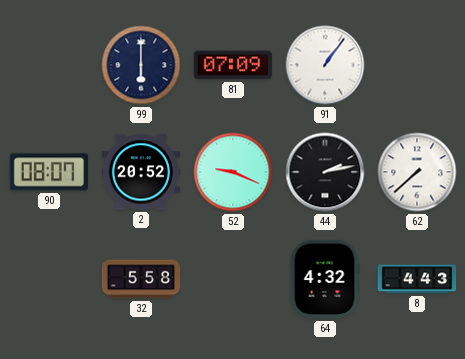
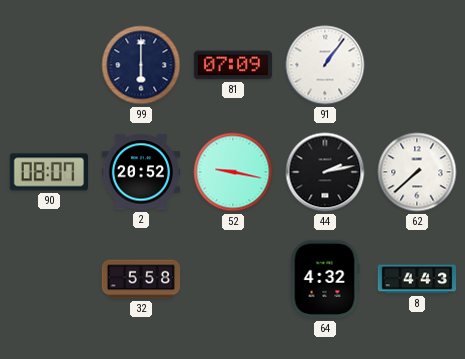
52: 9:19 -> 9:17 (233, 172)
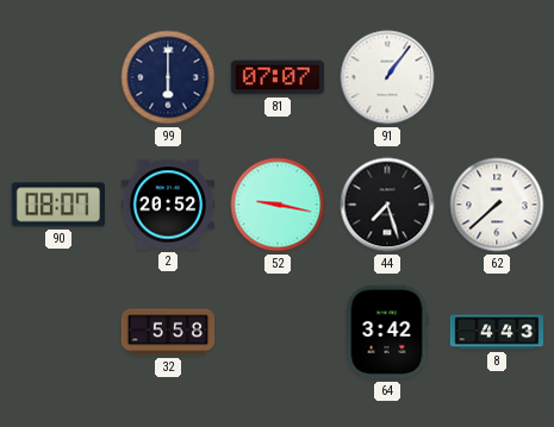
81: 07:09 -> 07:07 (278, 77)
44: 2:13 -> 7:27 (387, 205)
64: 4:32 -> 3:42 (387, 332)
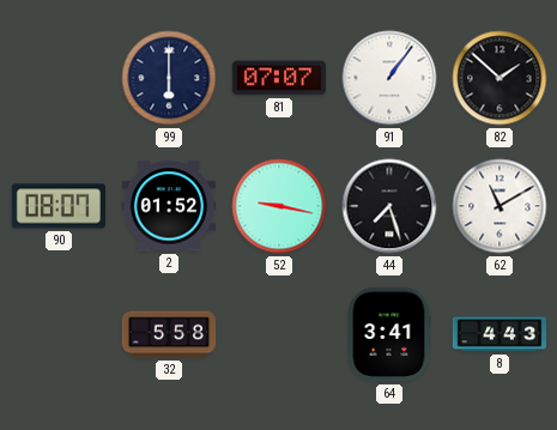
82: none -> 1:52 (500, 78)
2: 20:52 -> 01:52 (169, 206)
62: 7:38 -> 11:10 (500, 206)
64: 3:42 -> 3:41 (389, 334)
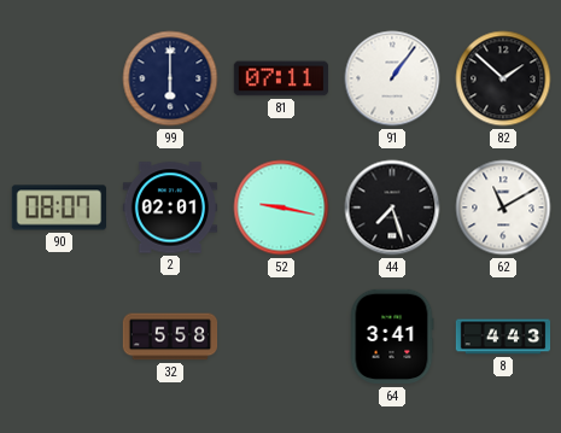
81: 07:07 -> 07:11 (281, 78)
2: 01:52 -> 02:01 (170, 207)
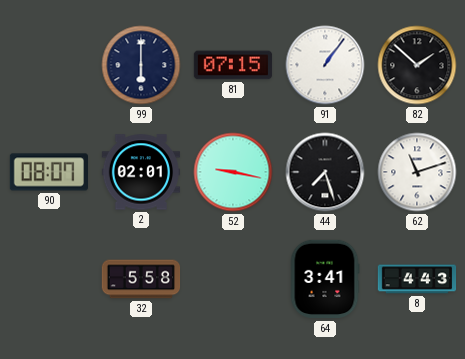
81: 07:11 -> 07:15 (233, 65)
62: 11:10 -> 11:12 (417, 172)
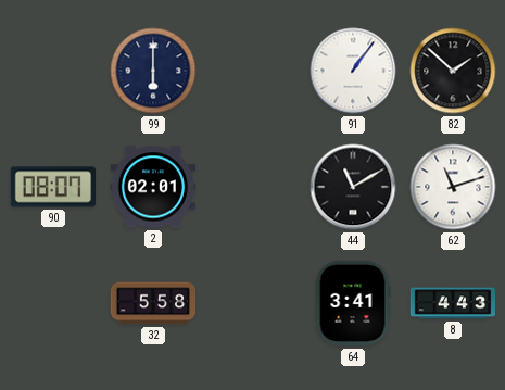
81: 07:15 -> none (233, 65)
52: 9:17 -> none (233, 172)
44: 7:27 -> 11:10 (353, 187)
